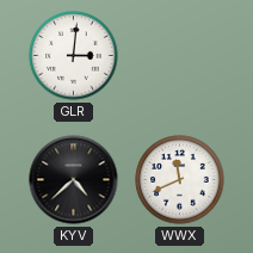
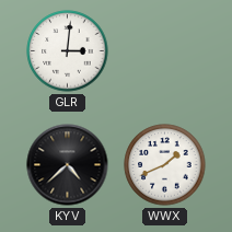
WWX: 11:41 -> 1:41 (165, 165)
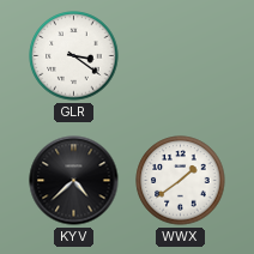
GLR: 3:01 -> 3:21 (74, 56)
WWX: 1:41 -> 1:39 (181, 181)
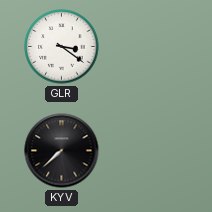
KYV: 4:38 -> 7:38 (62, 151)
WWX: 1:39 -> none (181, 181)
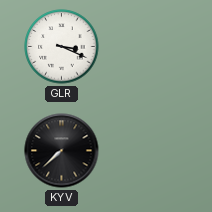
GLR: 3:21 -> 3:19 (62, 47)
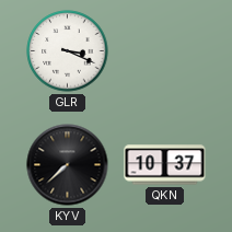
QKN: none -> 10:37 (165, 165)
